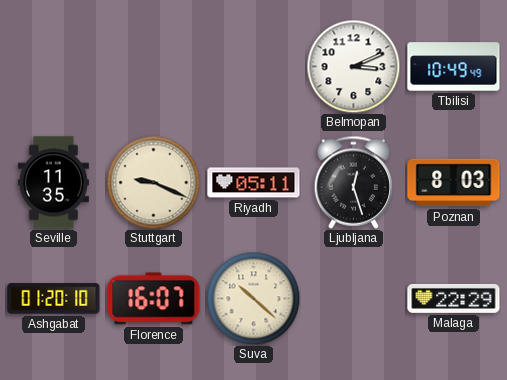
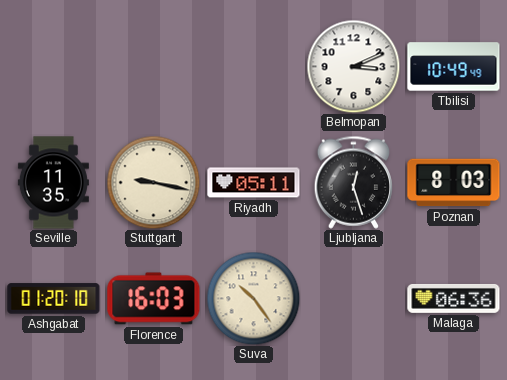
Stuttgart: 9:19 -> 9:17 (153, 182)
Florence: 16:07 -> 16:03 (154, 299)
Suva: 10:22 -> 10:24 (253, 298)
Malaga: 22:29 -> 06:36 (454, 298)
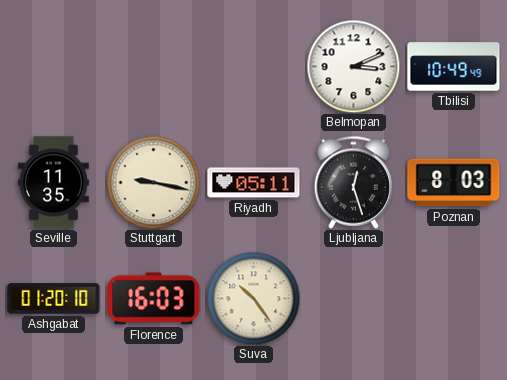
Malaga: 06:36 -> none (454, 298)
